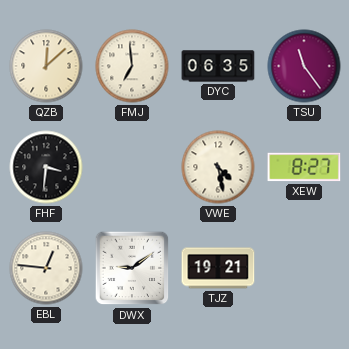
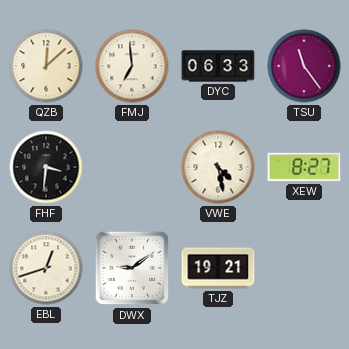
DYC: 06:35 -> 06:33 (218, 66)
EBL: 12:46 -> 12:42 (46, 268)
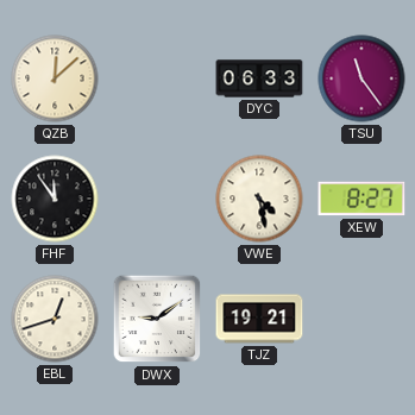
FMJ: 6:59 -> none (132, 66)
FHF: 3:31 -> 11:54 (55, 199)
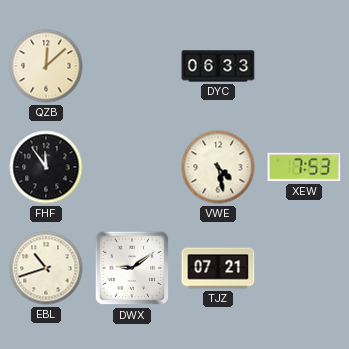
TSU: 11:24 -> none (361, 78)
XEW: 8:27 -> 7:53 (304, 167)
EBL: 12:42 -> 10:42 (46, 268)
TJZ: 19:21 -> 07:21 (218, 268)
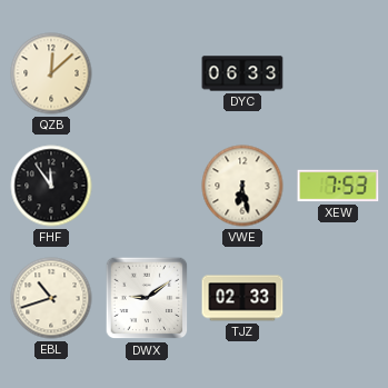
VWE: 4:28 -> 6:28 (242, 186)
TJZ: 07:21 -> 02:33 (242, 298)
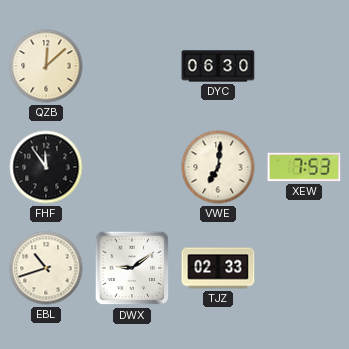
DYC: 06:33 -> 06:30 (218, 66)
VWE: 6:28 -> 7:01 (218, 167)
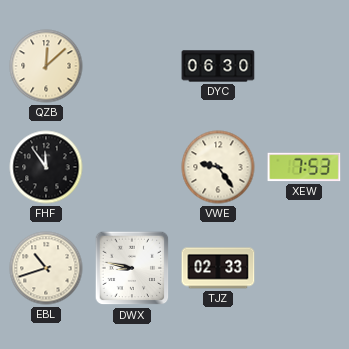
VWE: 7:01 -> 9:24 (218, 167)
DWX: 9:09 -> 8:47 (132, 268)
